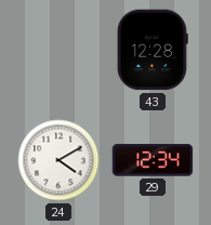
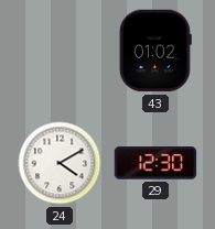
43: 12:28 -> 01:02 (155, 51)
29: 12:34 -> 12:30 (155, 163)
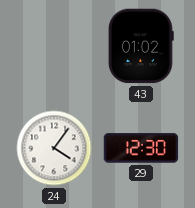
24: 4:10 -> 4:06 (54, 148)
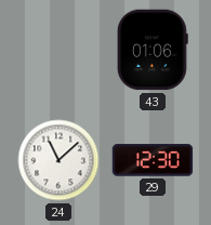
43: 01:02 -> 01:06 (153, 50)
24: 4:06 -> 11:08 (58, 160)
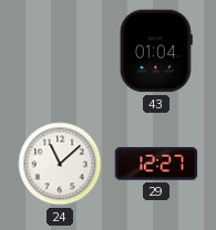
43: 01:06 -> 01:04 (156, 51)
29: 12:30 -> 12:27 (156, 164)
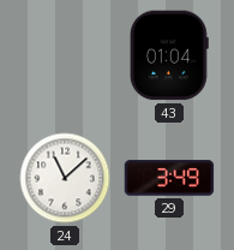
29: 12:27 -> 3:49 (169, 178)
